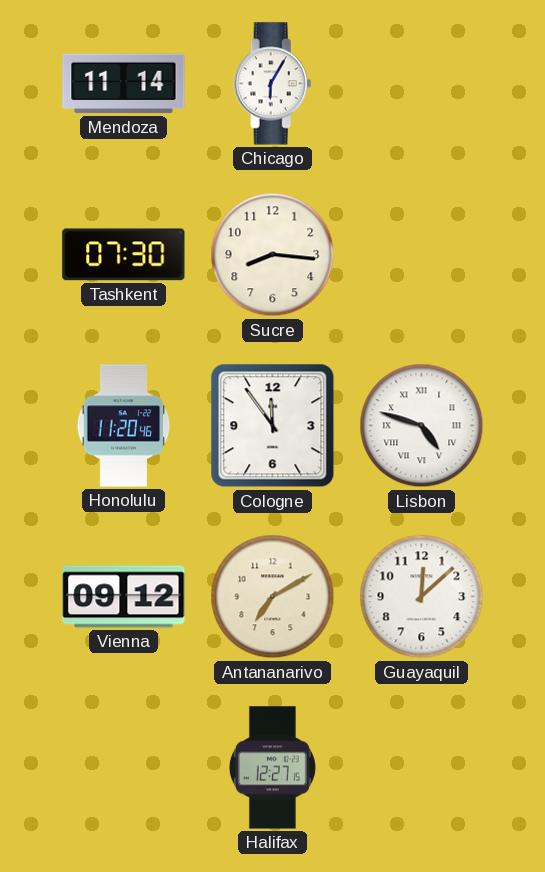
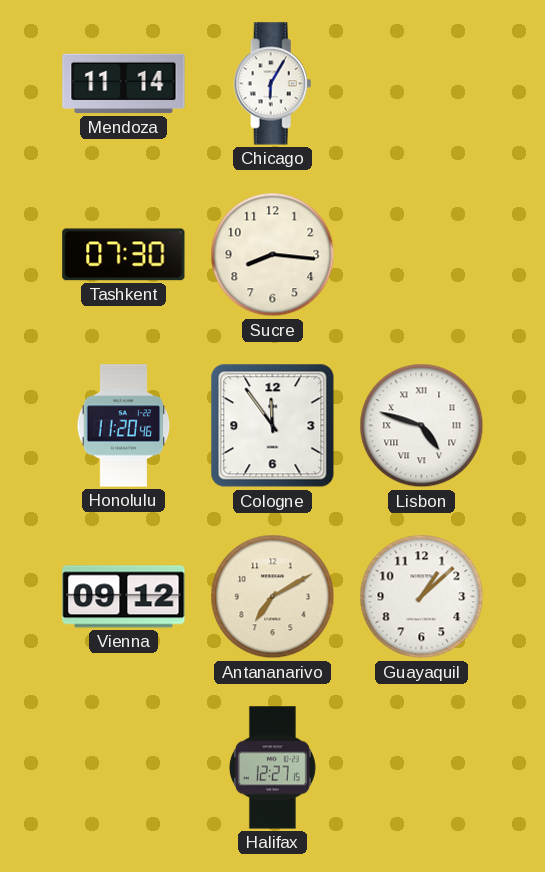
Guayaquil: 12:08 -> 1:08 (422, 597)
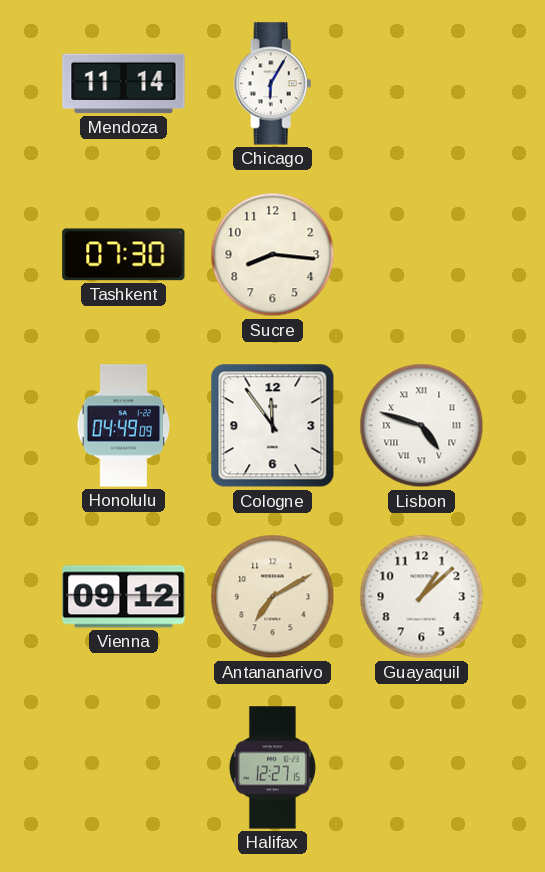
Honolulu: 11:20 -> 04:49 (124, 426)
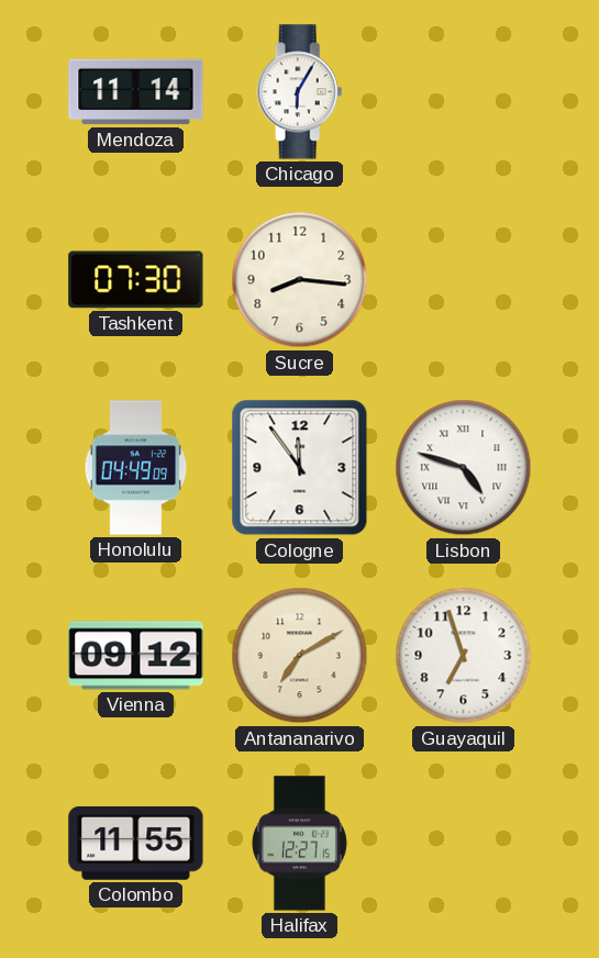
Guayaquil: 1:08 -> 6:57 (464, 656)
Colombo: none -> 11:55 (136, 843)
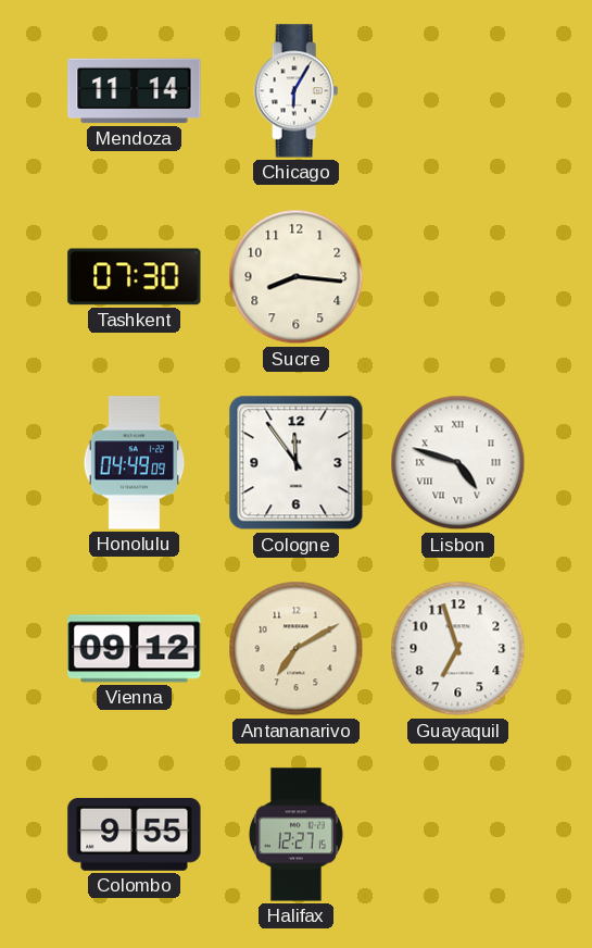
Colombo: 11:55 -> 9:55 (135, 834)
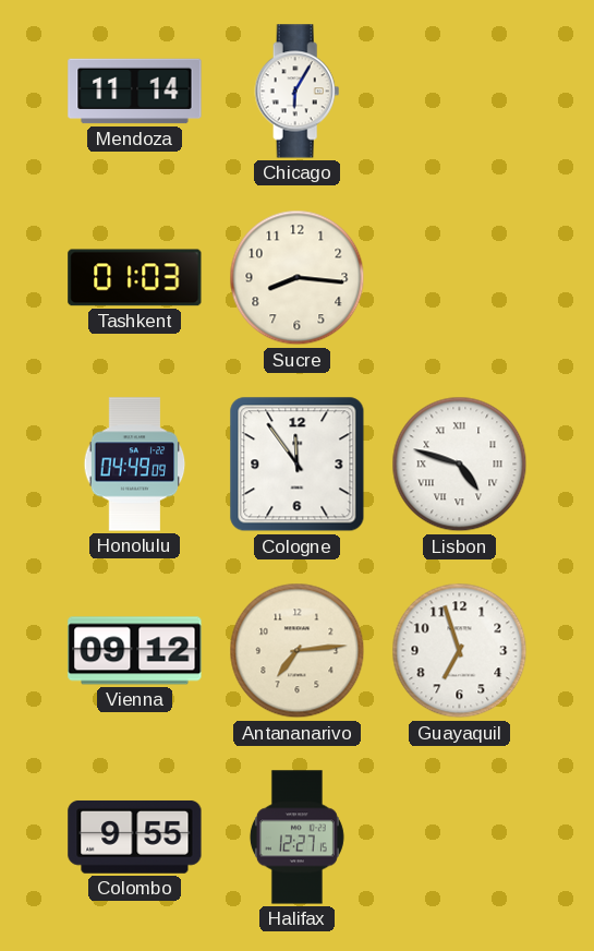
Tashkent: 07:30 -> 01:03 (135, 278)
Antananarivo: 7:10 -> 7:14 (298, 651)
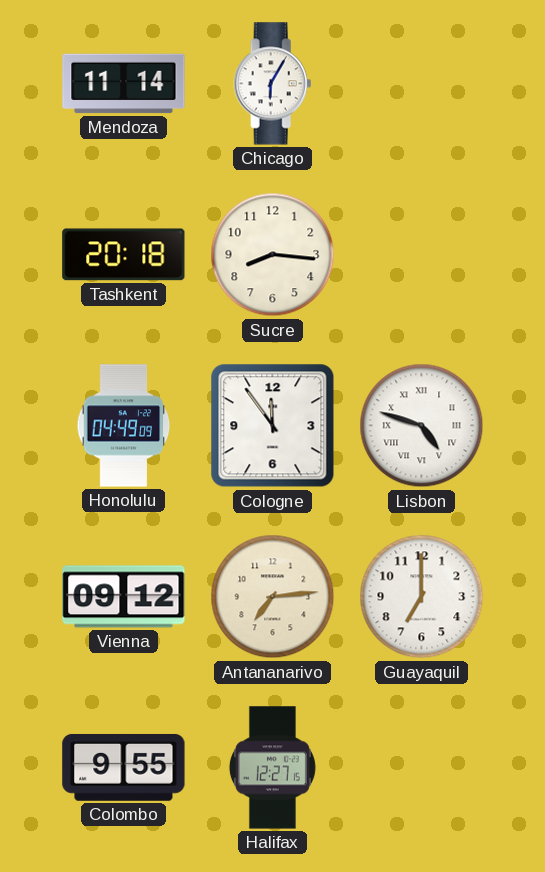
Tashkent: 01:03 -> 20:18 (124, 255)
Guayaquil: 6:57 -> 7:00 (422, 597)
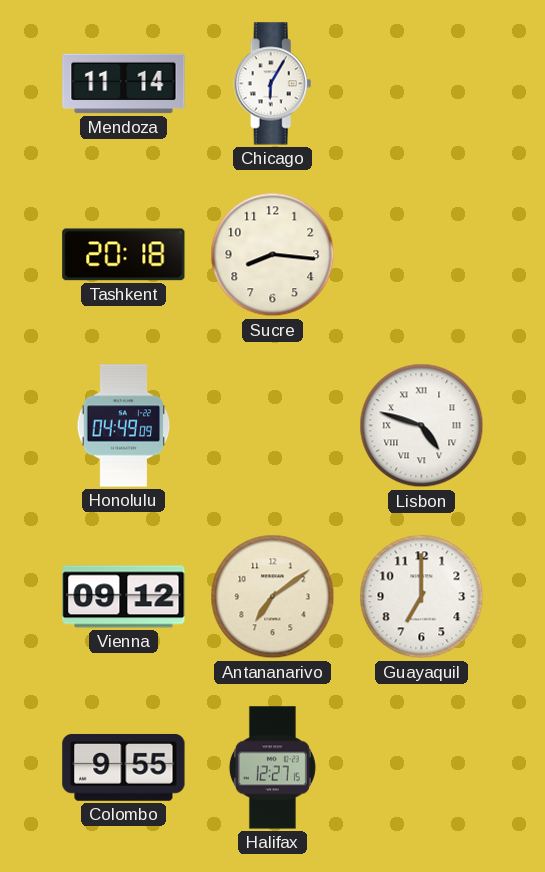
Cologne: 11:54 -> none (273, 426)
Antananarivo: 7:14 -> 7:09 (273, 597)
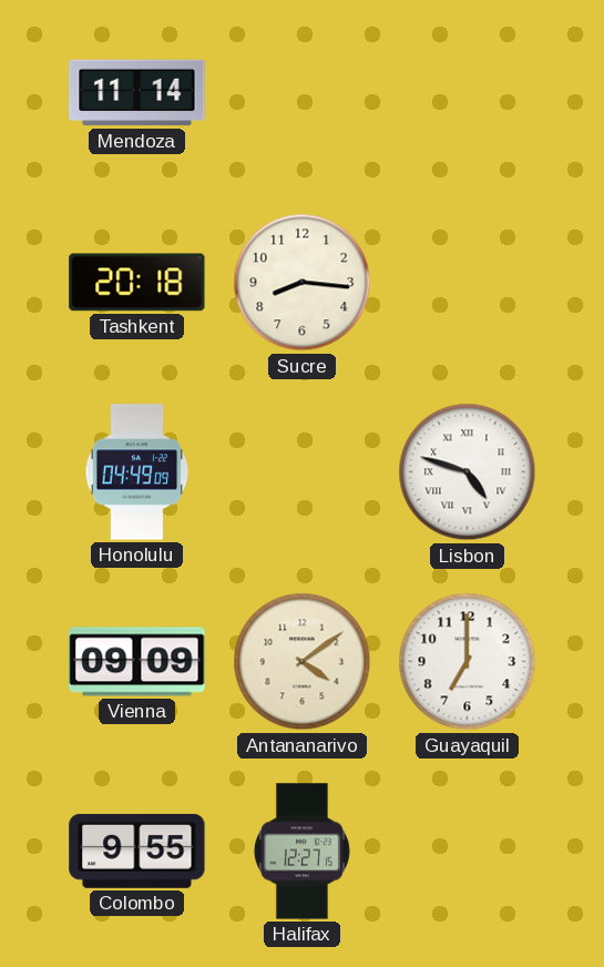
Chicago: 6:05 -> none (273, 84)
Vienna: 09:12 -> 09:09 (137, 662)
Antananarivo: 7:09 -> 4:09 (303, 662)
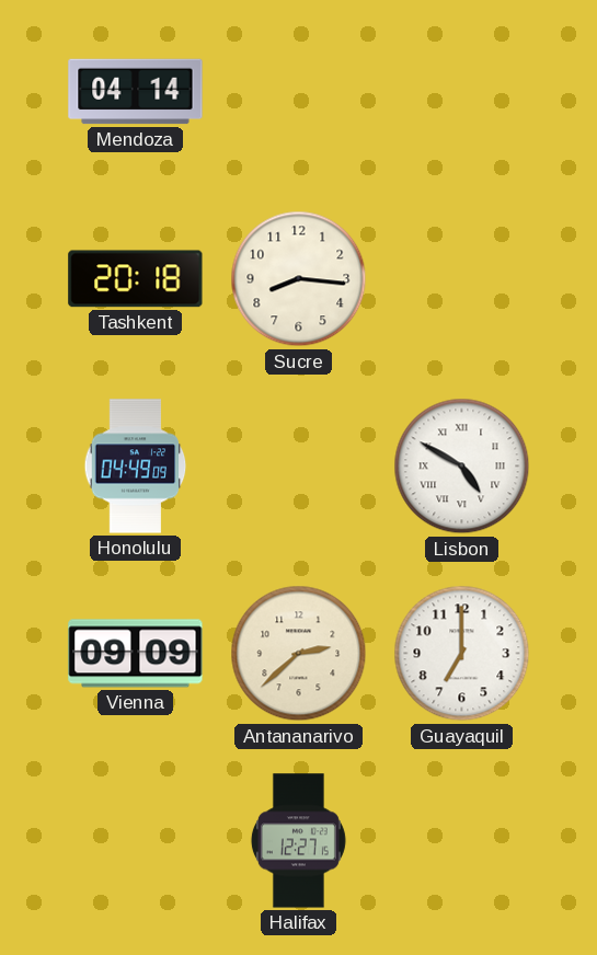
Mendoza: 11:14 -> 04:14 (136, 92)
Lisbon: 4:48 -> 4:50 (462, 467)
Antananarivo: 4:09 -> 2:38 (299, 654)
Colombo: 9:55 -> none (137, 851)
